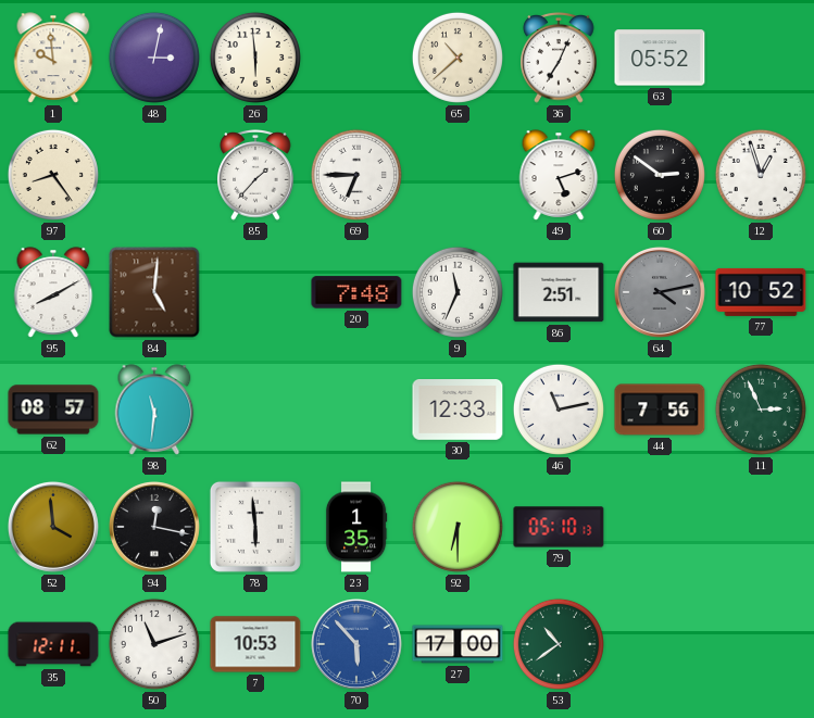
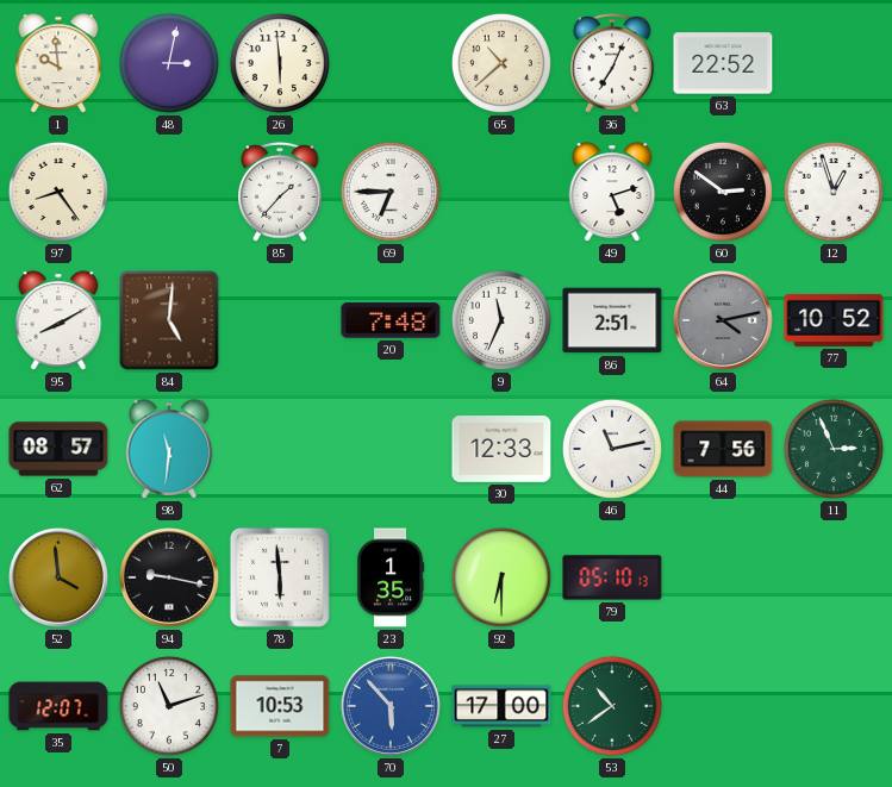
63: 05:52 -> 22:52 (723, 63)
94: 12:17 -> 9:17 (169, 577)
35: 12:11 -> 12:07 (58, 706)
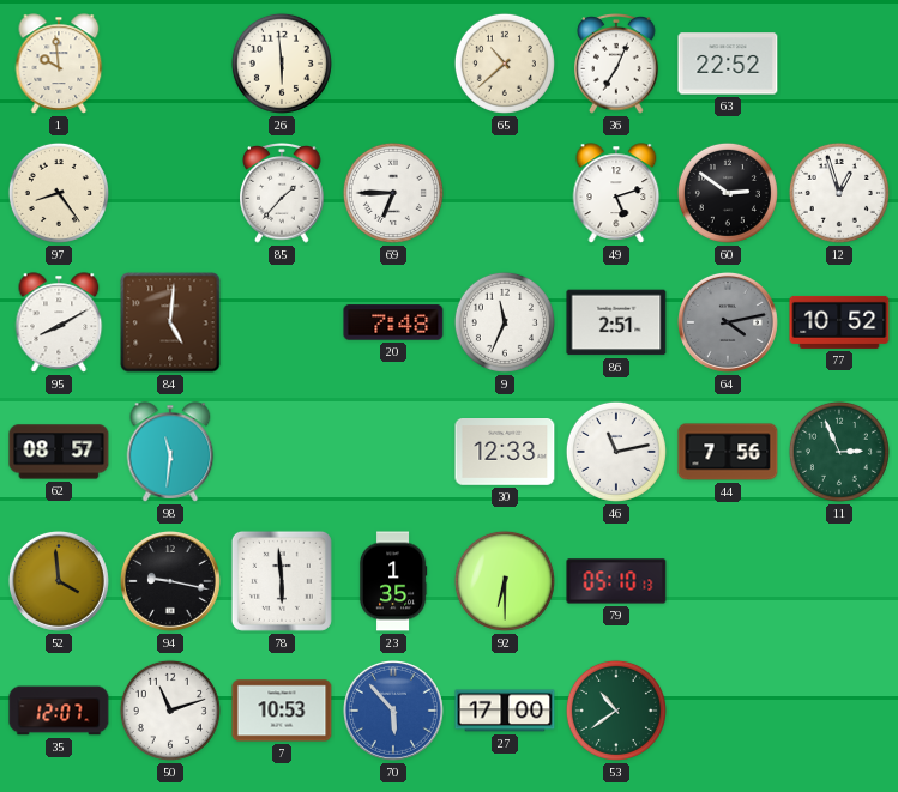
48: 3:02 -> none (169, 63)
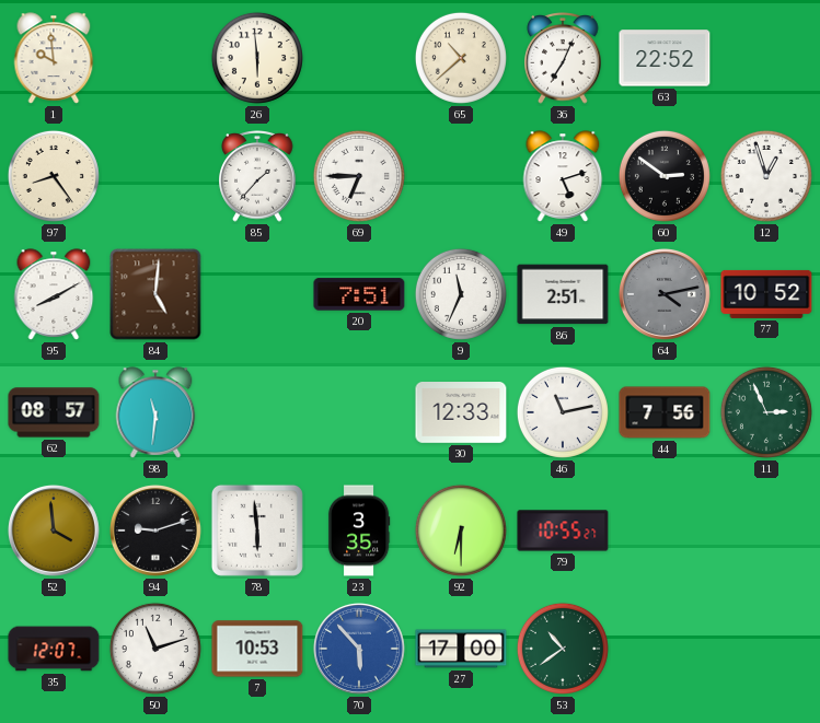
20: 7:48 -> 7:51 (359, 294)
94: 9:17 -> 9:12 (155, 530)
23: 1:35 -> 3:35 (359, 530)
79: 05:10 -> 10:55 (563, 530)
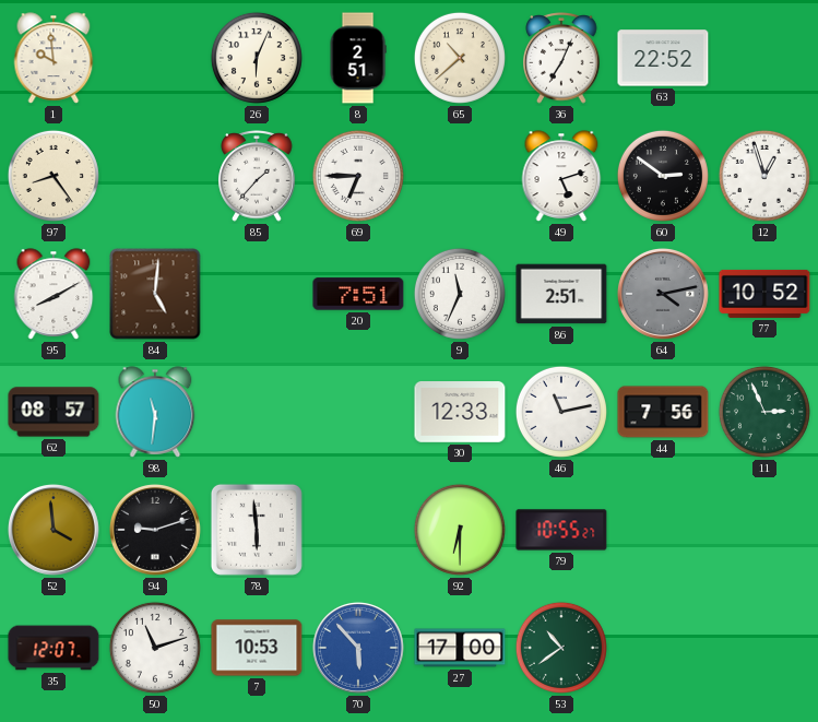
26: 5:59 -> 6:04 (257, 58)
8: none -> 2:51 (358, 58)
23: 3:35 -> none (359, 530)
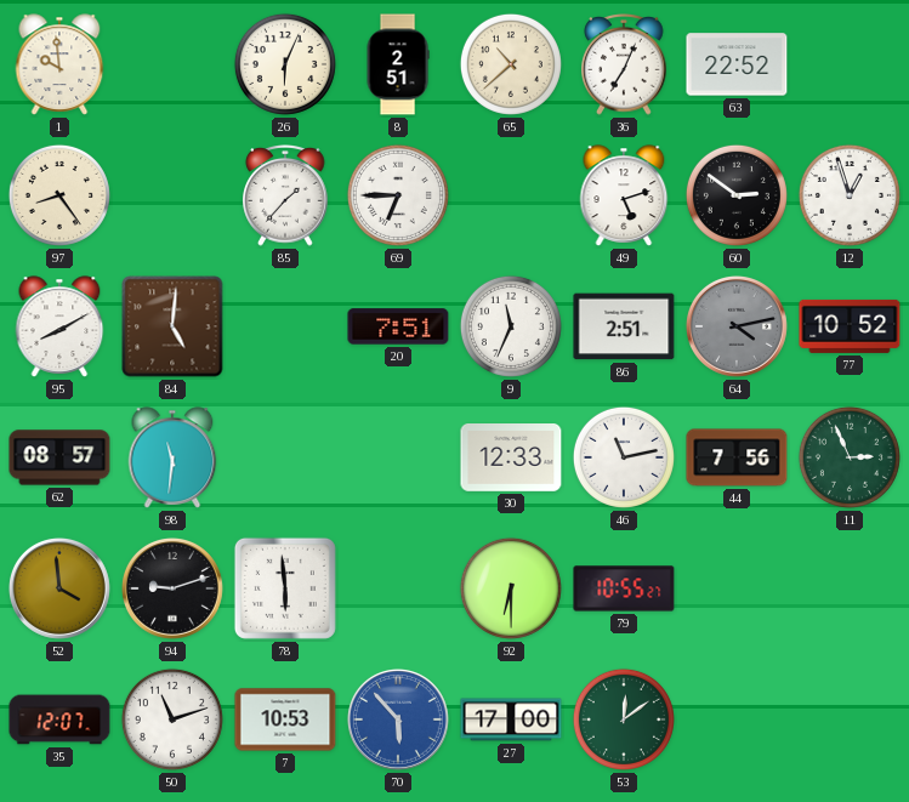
53: 10:39 -> 12:09 (624, 719)
